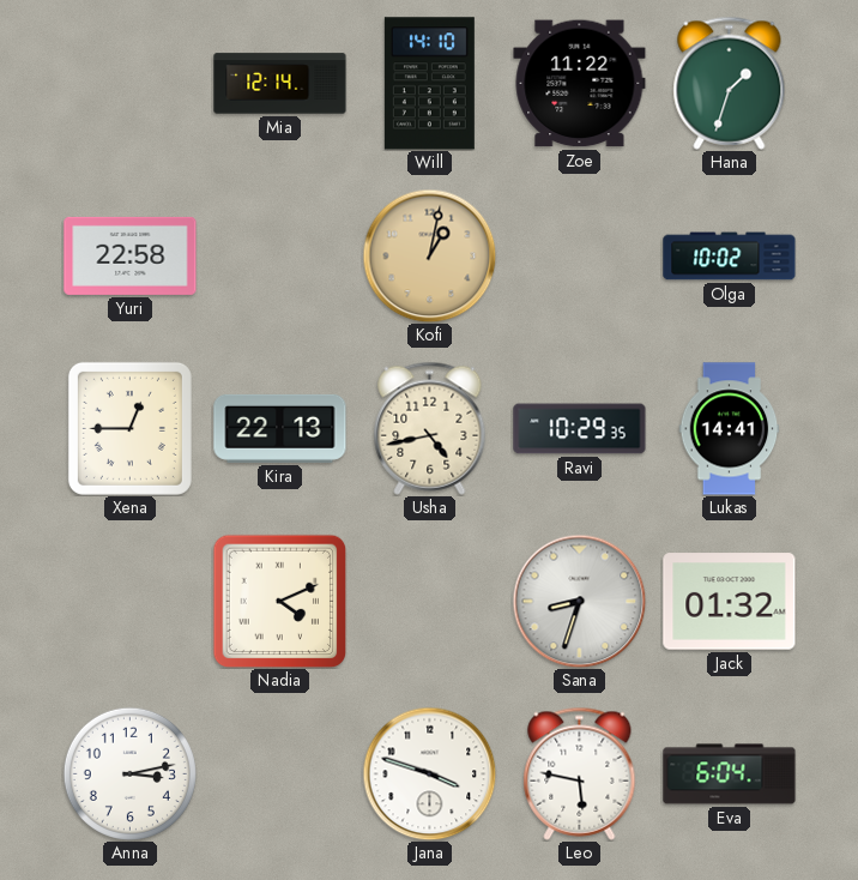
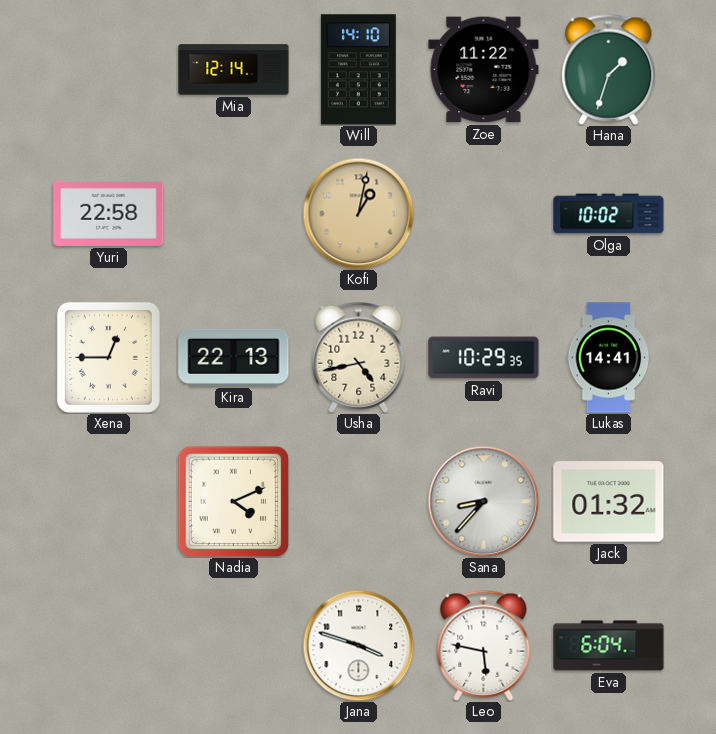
Sana: 8:33 -> 8:37 (483, 501)
Anna: 3:13 -> none (129, 773)
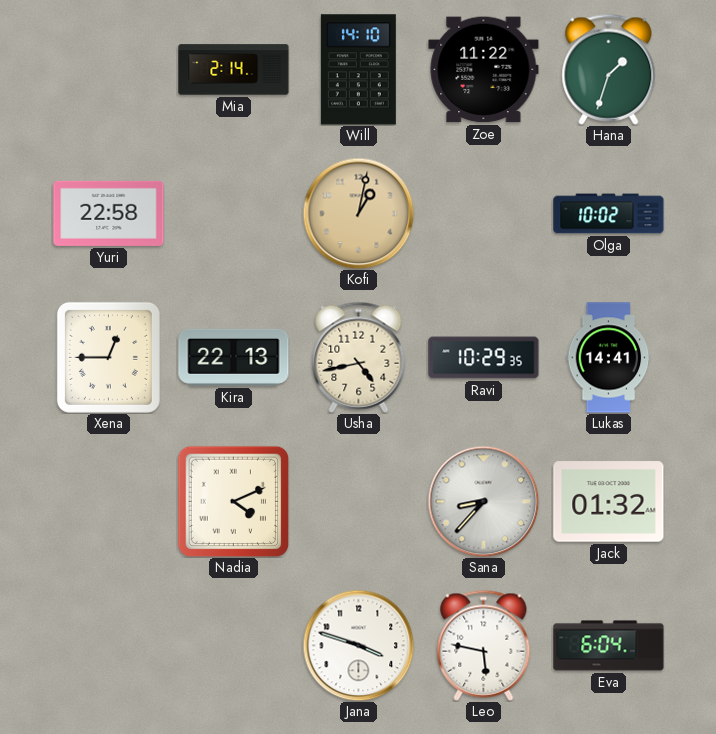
Mia: 12:14 -> 2:14 (234, 70)
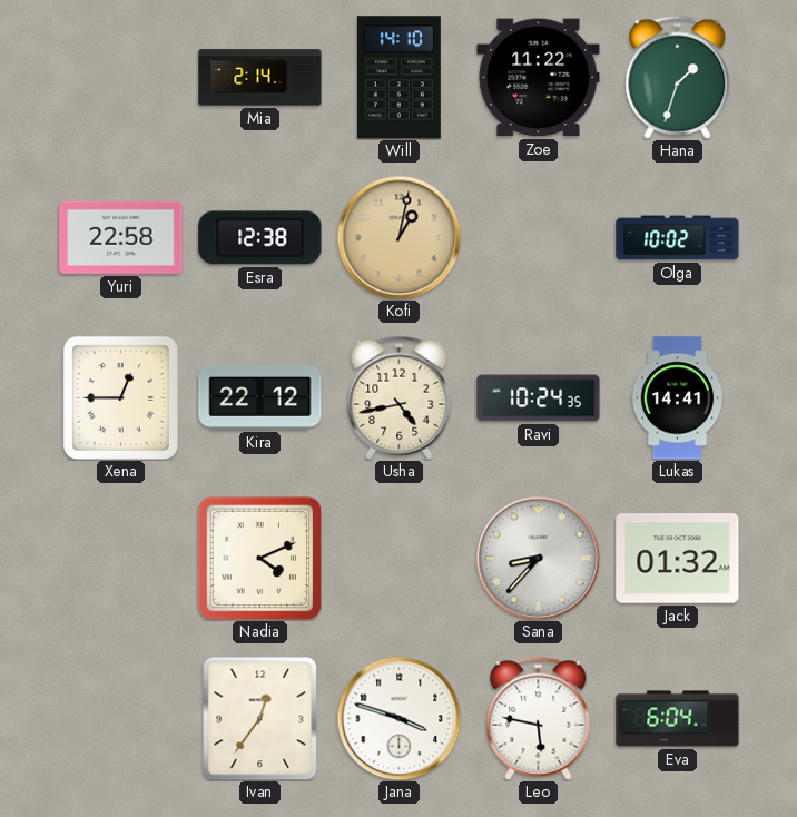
Esra: none -> 12:38 (260, 238)
Kira: 22:13 -> 22:12 (260, 397)
Ravi: 10:29 -> 10:24 (539, 398)
Ivan: none -> 12:36 (260, 718)
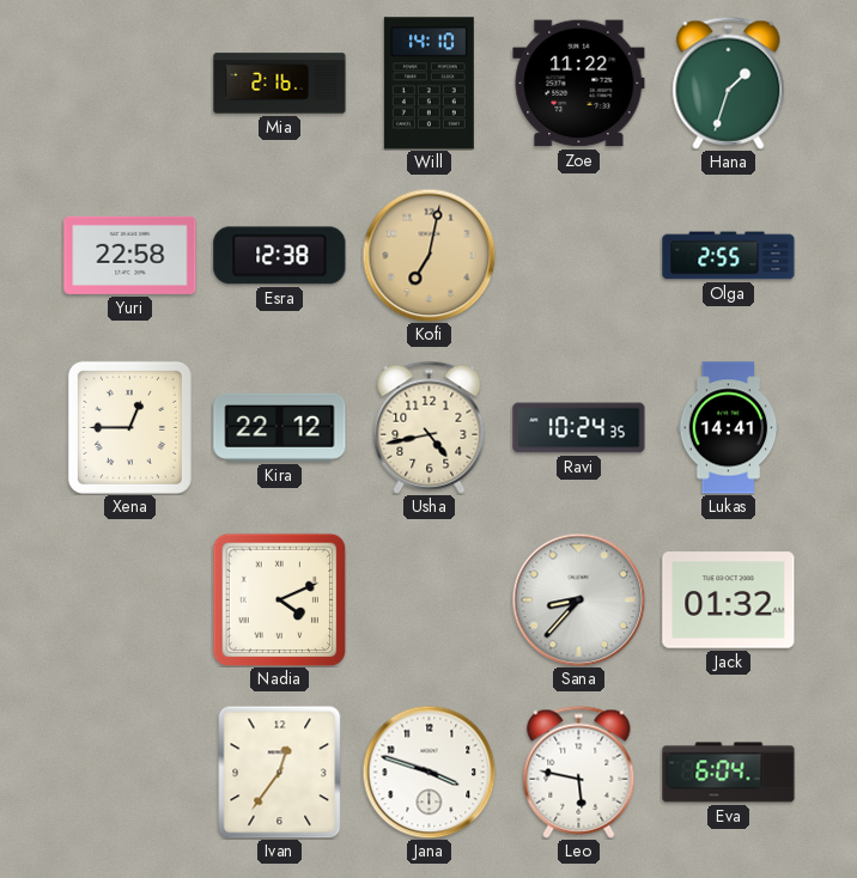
Mia: 2:14 -> 2:16 (280, 84)
Kofi: 1:02 -> 7:02 (428, 255)
Olga: 10:02 -> 2:55 (729, 256)
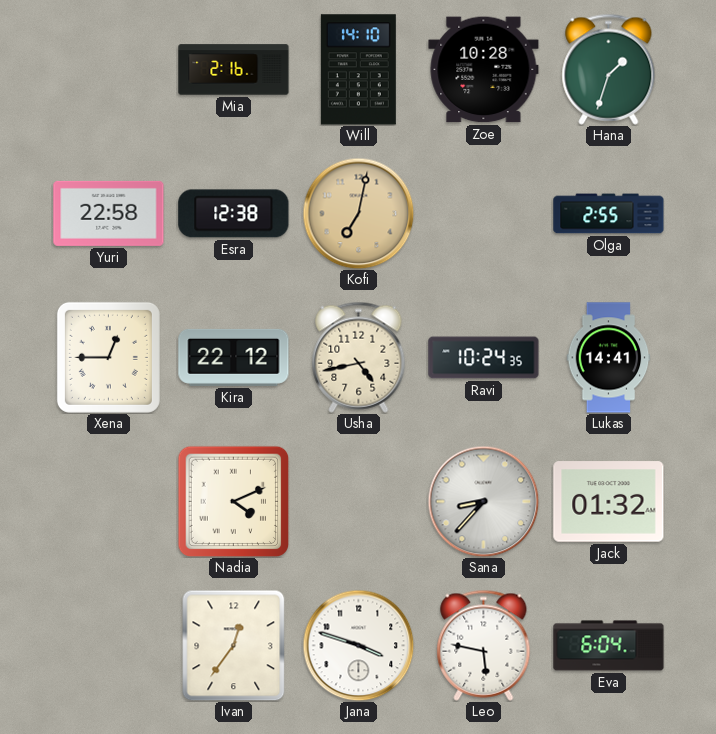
Zoe: 11:22 -> 10:28 (484, 70)
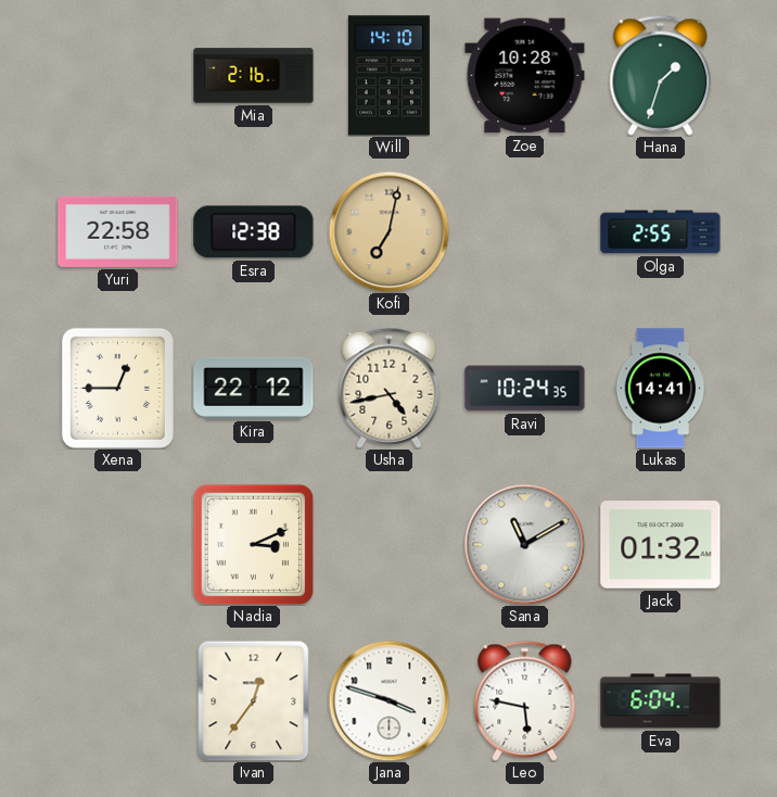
Nadia: 4:11 -> 3:11 (253, 544)
Sana: 8:37 -> 11:10 (524, 544)
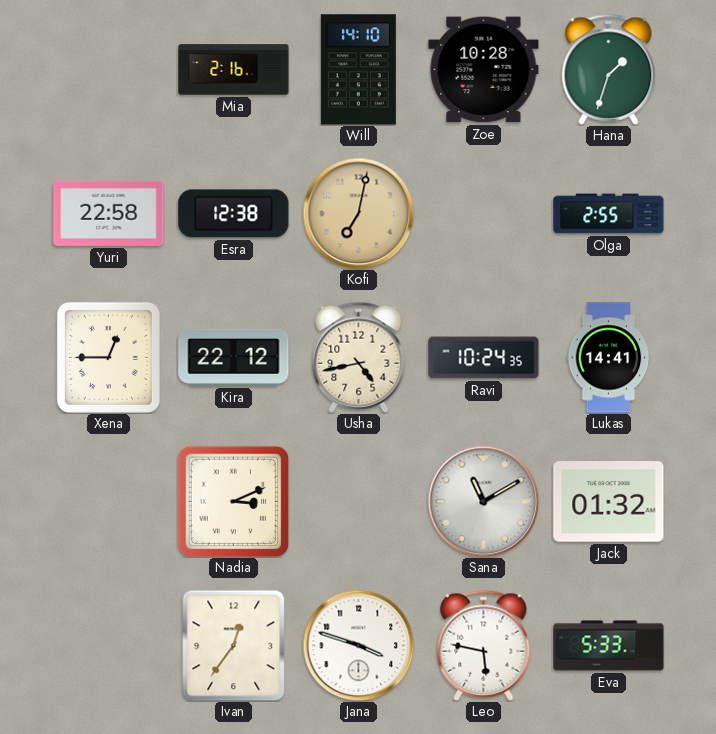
Eva: 6:04 -> 5:33 (609, 646)
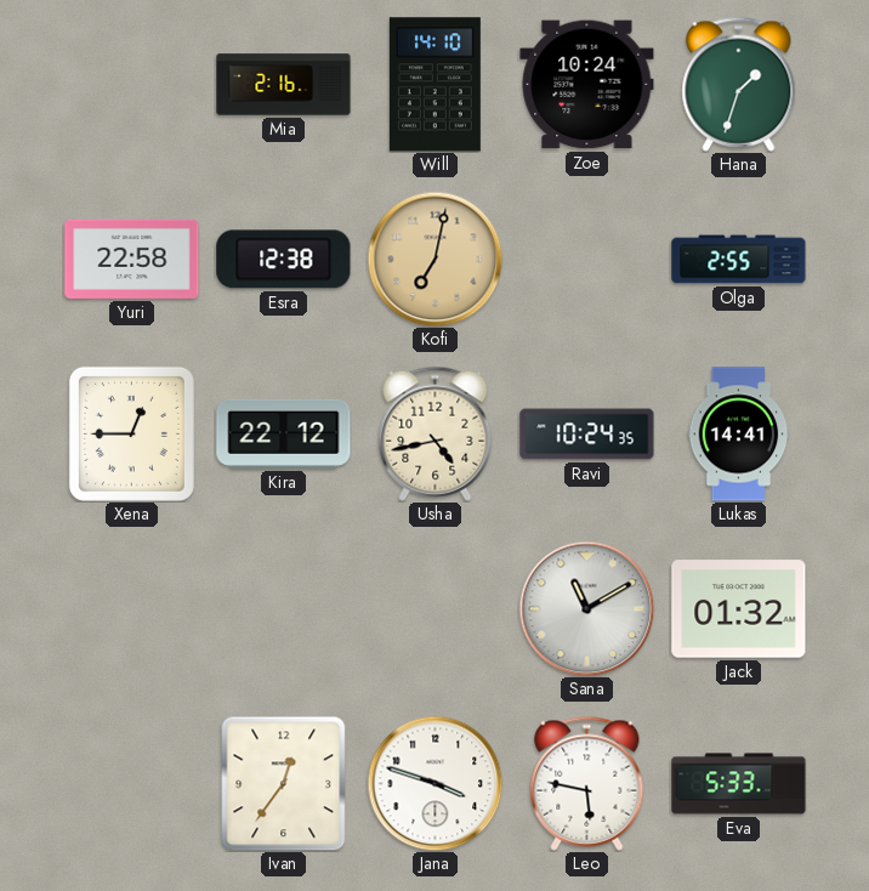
Zoe: 10:28 -> 10:24 (587, 85)
Nadia: 3:11 -> none (233, 501)
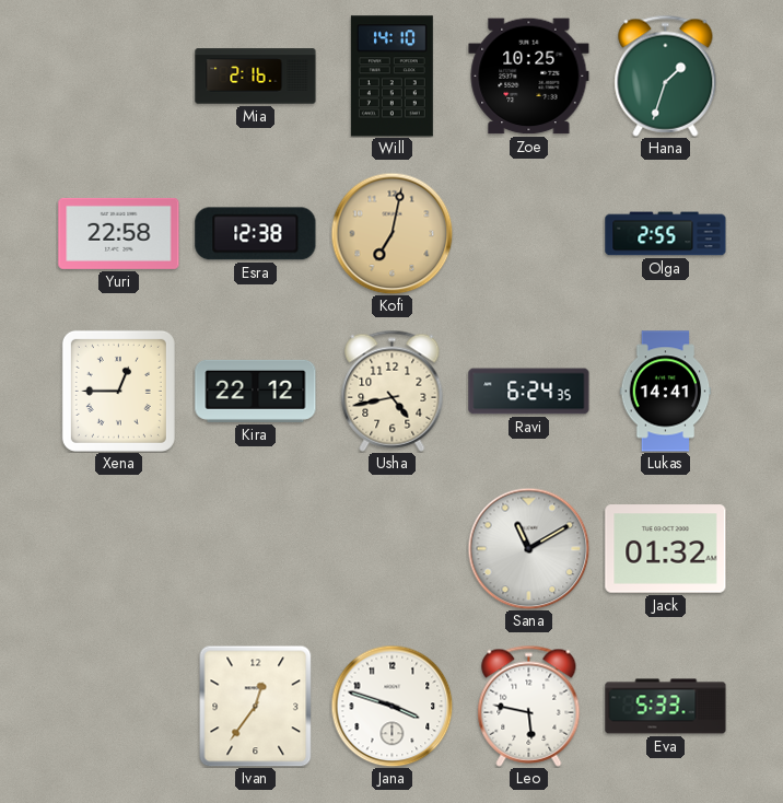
Zoe: 10:24 -> 10:25 (529, 77)
Ravi: 10:24 -> 6:24 (529, 392)
